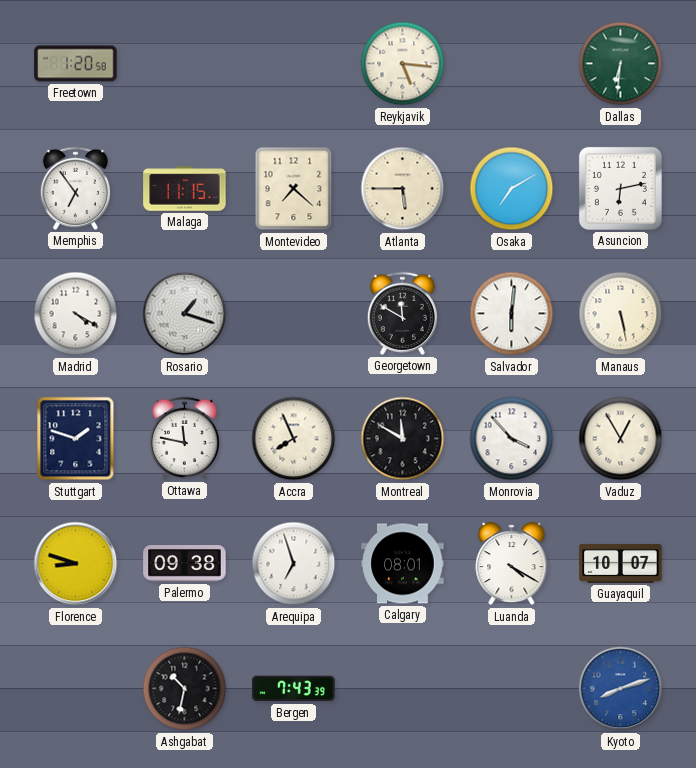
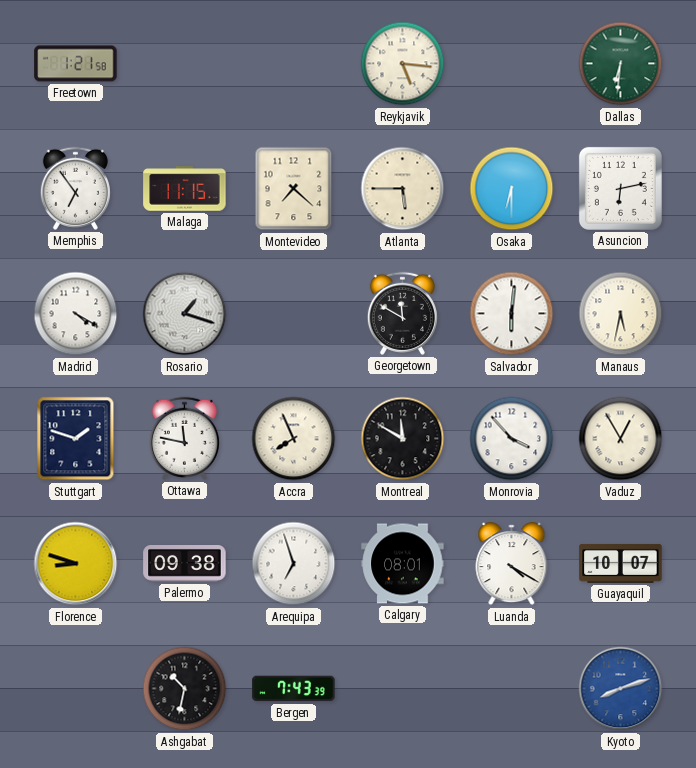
Freetown: 1:20 -> 1:21 (76, 64)
Osaka: 7:10 -> 6:30 (512, 189)
Manaus: 5:28 -> 5:32 (621, 314)
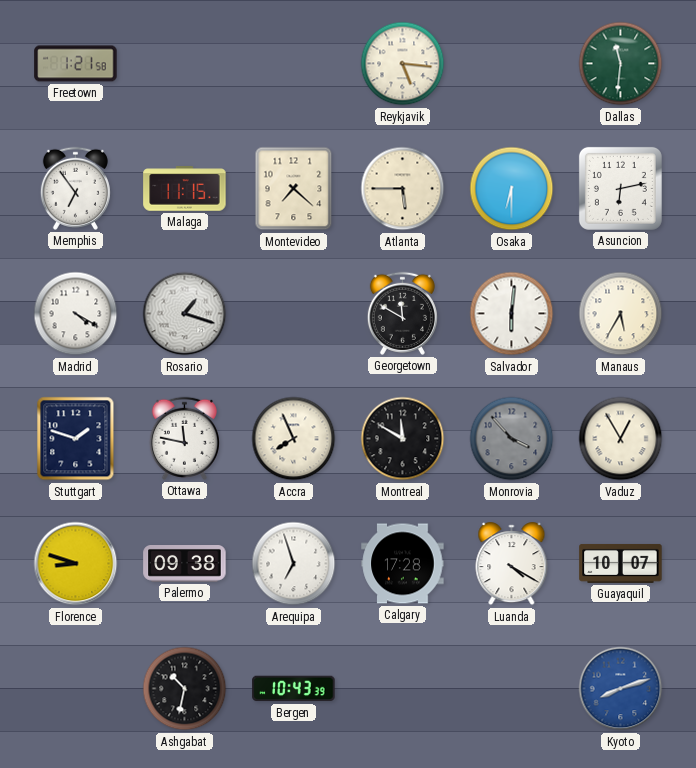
Dallas: 6:31 -> 11:31 (621, 64)
Manaus: 5:32 -> 5:35 (621, 314)
Monrovia dial: white -> grey (512, 439)
Calgary: 08:01 -> 17:28 (403, 564)
Bergen: 7:43 -> 10:43 (294, 689)
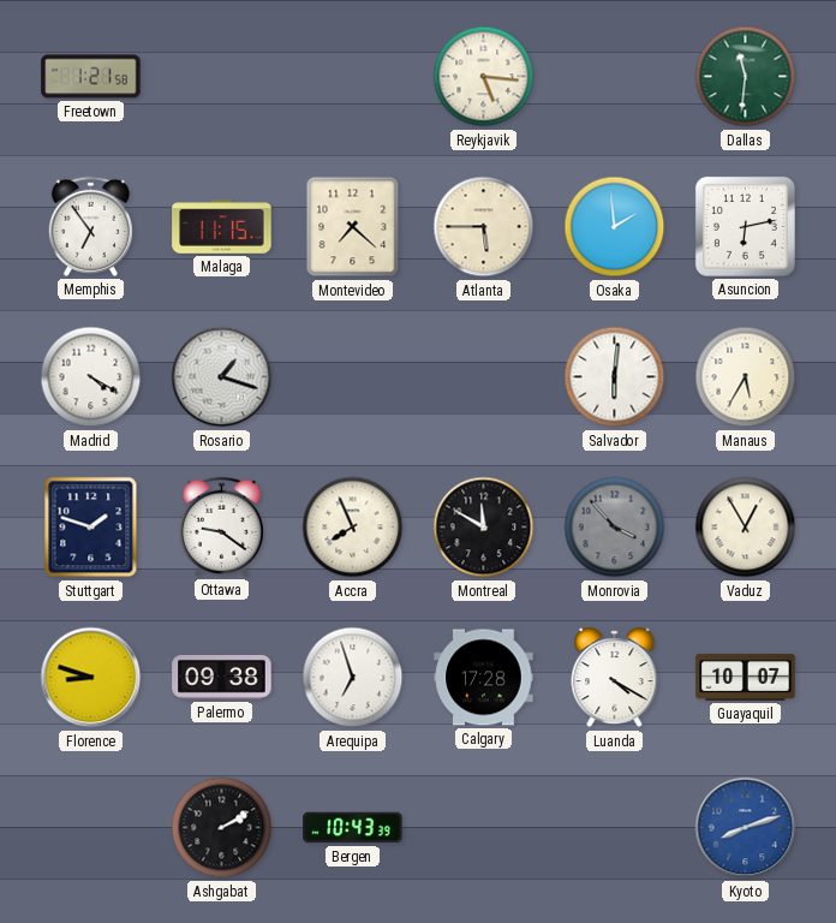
Osaka: 6:30 -> 1:59 (615, 227)
Georgetown: 11:50 -> none (402, 313)
Ottawa: 11:47 -> 9:21 (221, 526)
Ashgabat: 10:32 -> 2:10 (222, 828)
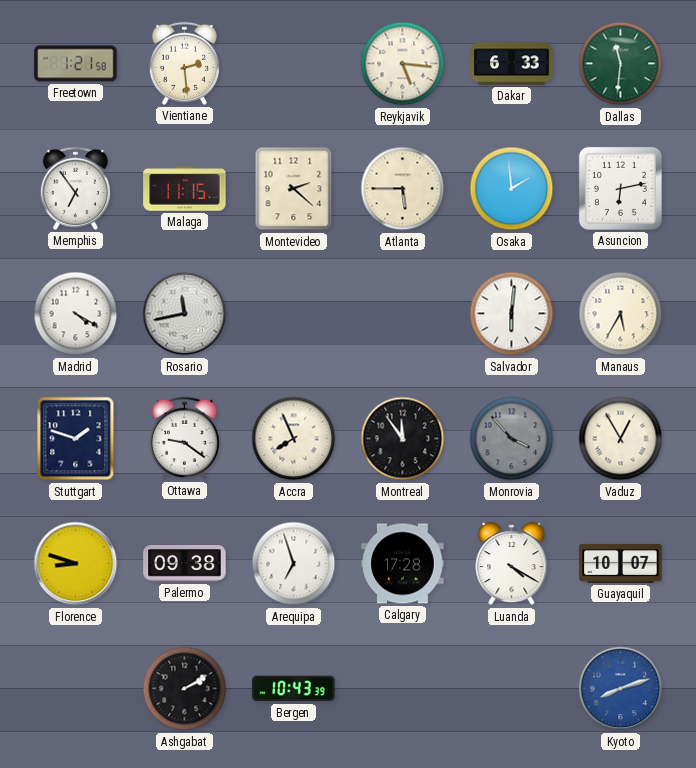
Vientiane: none -> 2:29 (184, 63)
Dakar: none -> 6:33 (512, 64)
Montevideo: 7:22 -> 2:22 (294, 189)
Rosario: 1:18 -> 11:43 (185, 314)
Montreal: 11:50 -> 11:54 (403, 439)
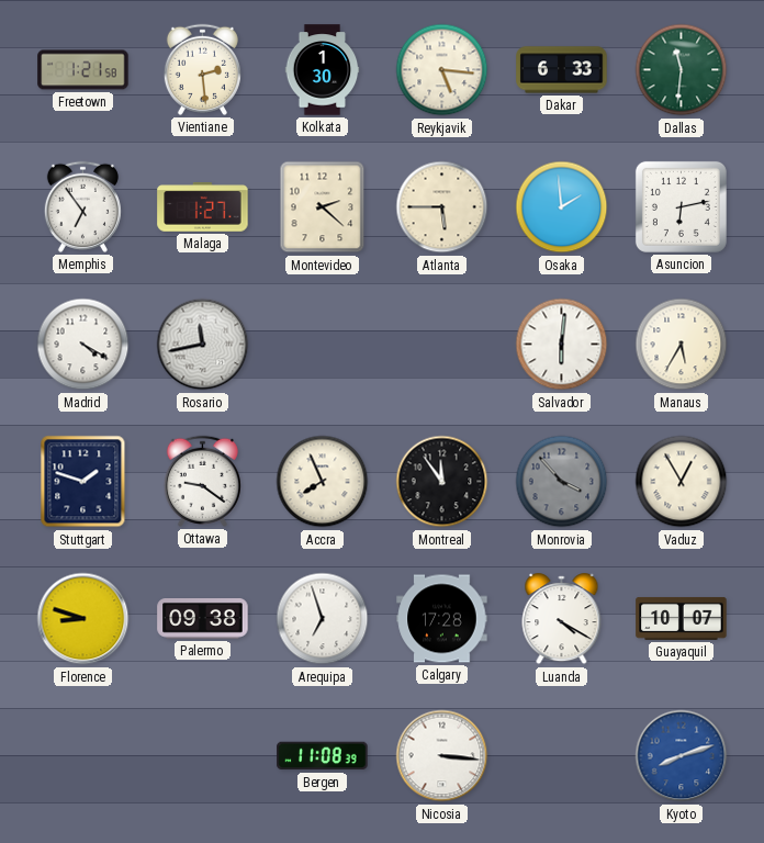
Kolkata: none -> 1:30 (323, 70)
Malaga: 11:15 -> 1:27 (203, 207)
Ashgabat: 2:10 -> none (185, 689)
Bergen: 10:43 -> 11:08 (323, 756)
Nicosia: none -> 3:16 (442, 756)
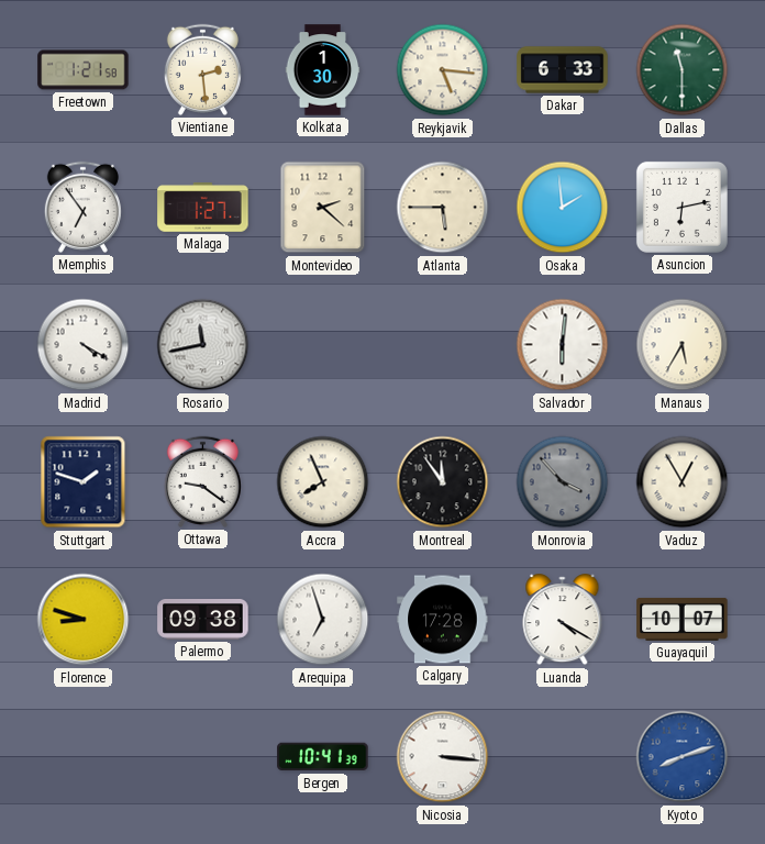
Dallas: 11:31 -> 11:30 (683, 70)
Bergen: 11:08 -> 10:41 (323, 757)
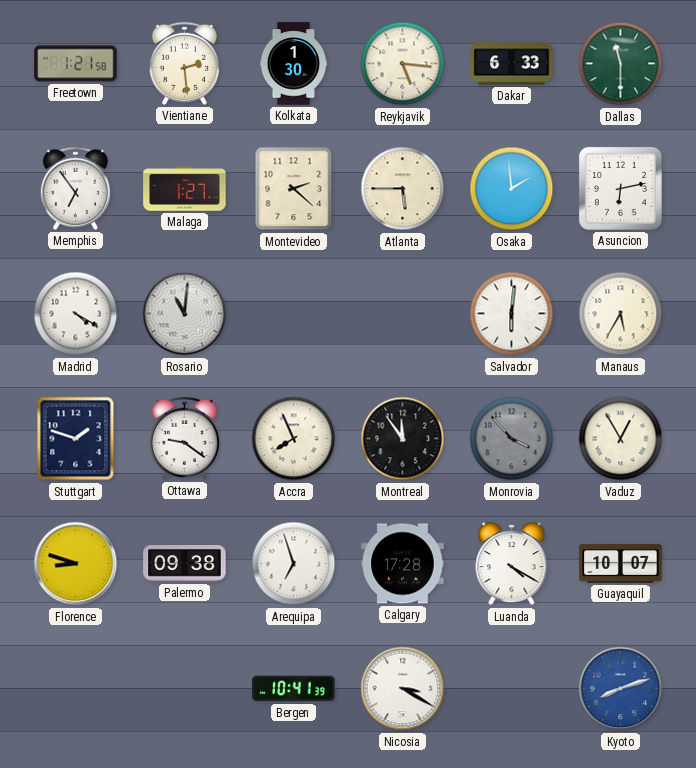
Rosario: 11:43 -> 11:01 (185, 314)
Nicosia: 3:16 -> 3:20 (403, 689)
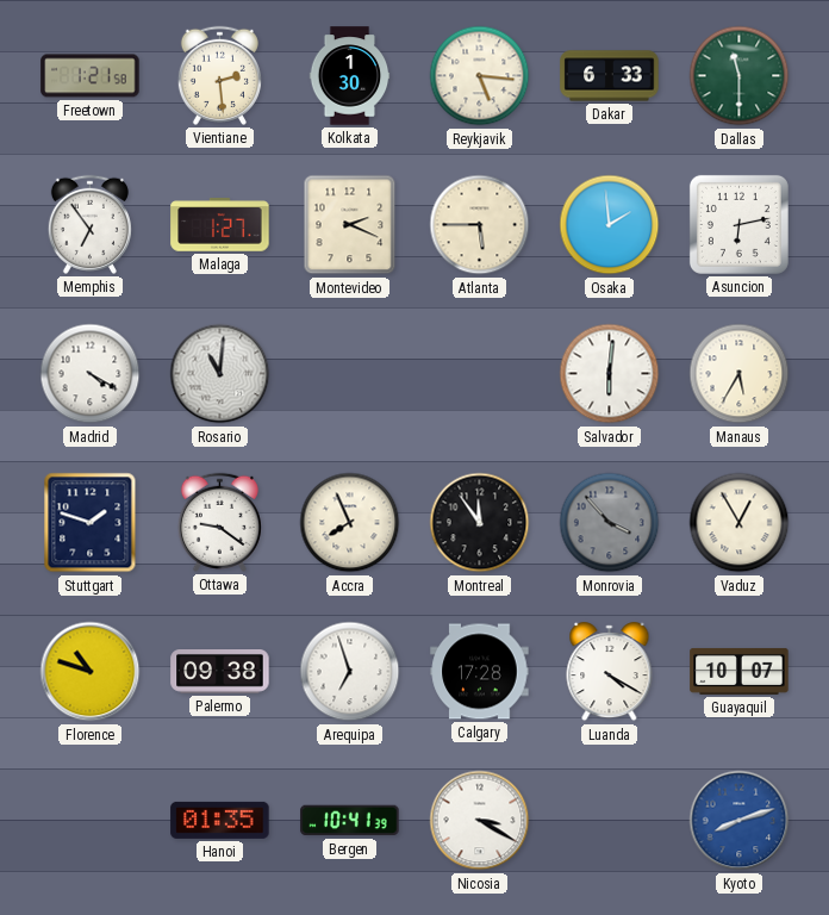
Montevideo: 2:22 -> 2:19 (350, 225)
Florence: 8:48 -> 10:48 (91, 672)
Hanoi: none -> 01:35 (220, 820)
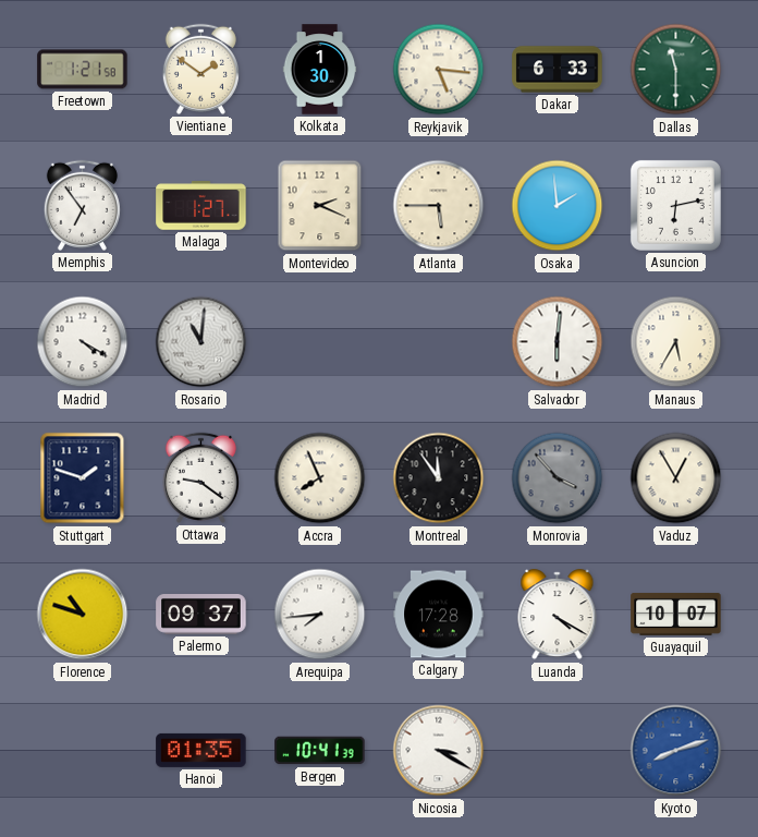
Vientiane: 2:29 -> 1:51 (200, 69)
Palermo: 09:38 -> 09:37 (201, 615)
Arequipa: 6:57 -> 7:44 (320, 615)
